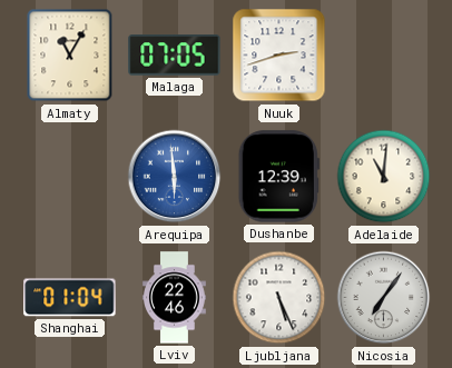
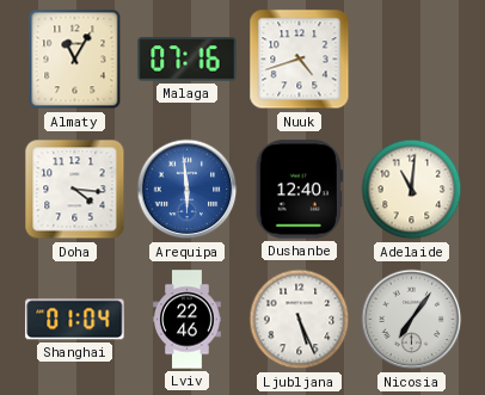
Malaga: 07:05 -> 07:16 (188, 60)
Nuuk: 2:42 -> 4:42 (300, 60)
Doha: none -> 4:16 (75, 190)
Dushanbe: 12:39 -> 12:40 (299, 190)
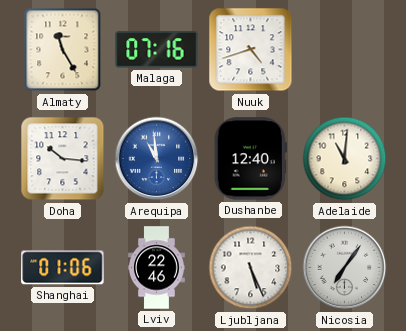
Almaty: 11:05 -> 11:25 (63, 50)
Doha: 4:16 -> 10:16 (63, 159)
Arequipa: 5:59 -> 10:59 (157, 159)
Shanghai: 01:04 -> 01:06 (63, 268)
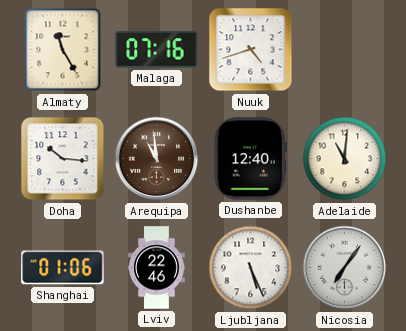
Arequipa dial: blue -> brown (157, 159)
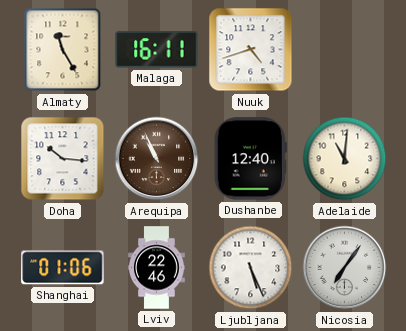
Malaga: 07:16 -> 16:11 (157, 50)
Arequipa: 10:59 -> 10:56 (157, 159)
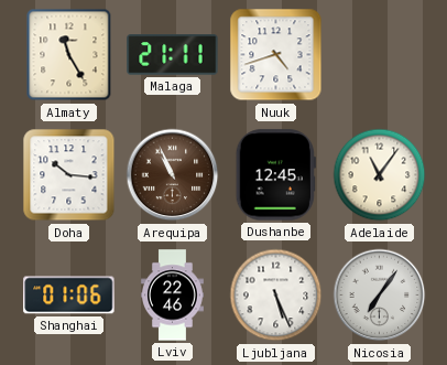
Malaga: 16:11 -> 21:11 (173, 55)
Dushanbe: 12:40 -> 12:45 (275, 175)
Adelaide: 11:01 -> 11:06 (380, 175)
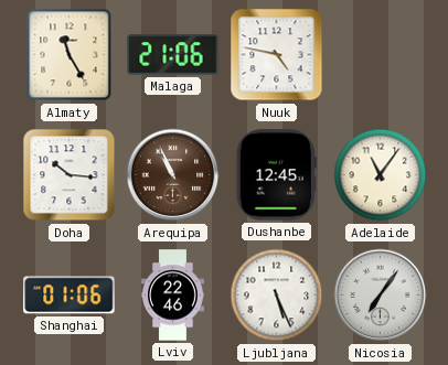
Malaga: 21:11 -> 21:06 (173, 55)
Nuuk: 4:42 -> 4:47 (277, 55)
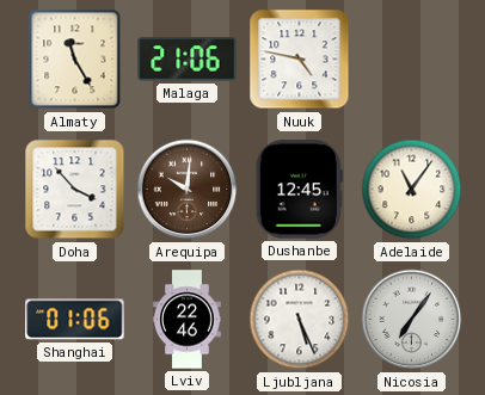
Doha: 10:16 -> 3:53 (75, 190)
Arequipa: 10:56 -> 10:01 (188, 190)
